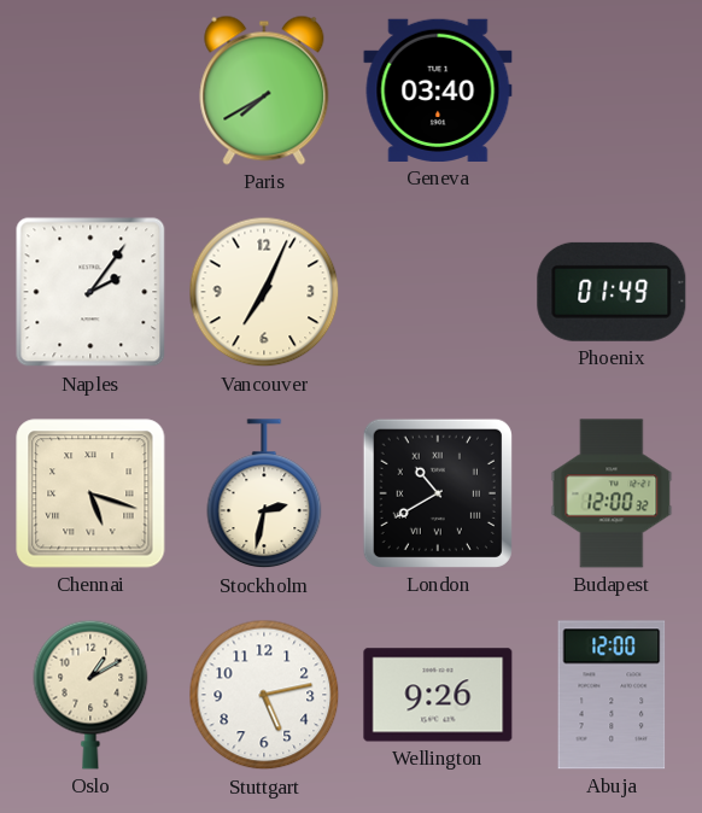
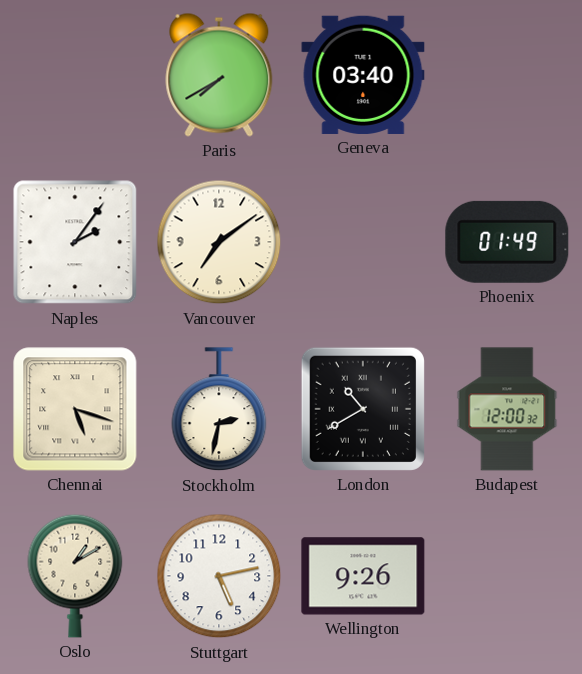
Vancouver: 7:04 -> 7:09 (219, 242)
Abuja: 12:00 -> none (612, 695)
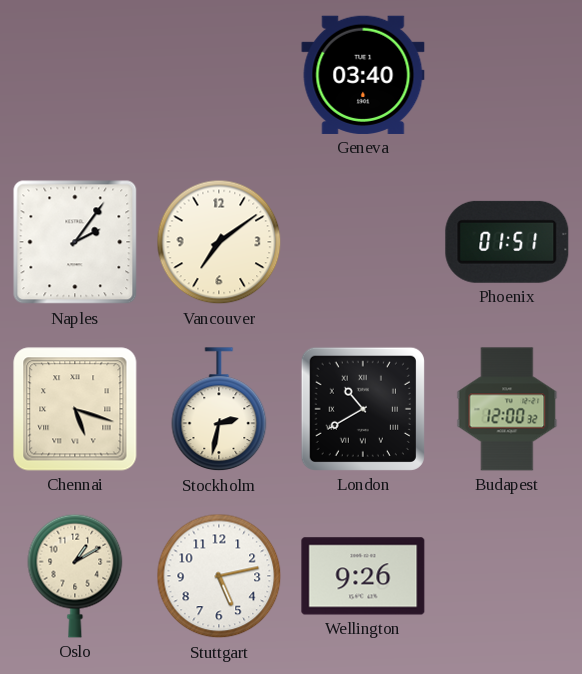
Paris: 7:40 -> none (219, 75)
Phoenix: 01:49 -> 01:51 (507, 242)
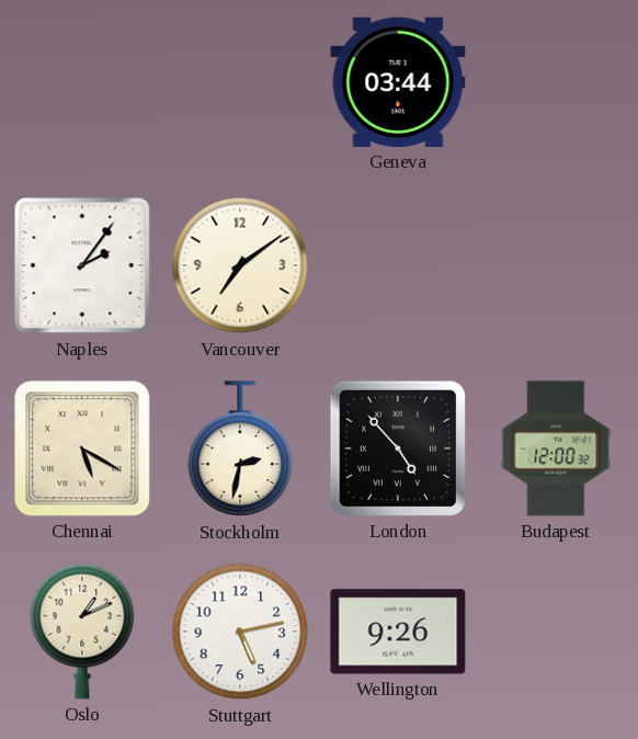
Geneva: 03:40 -> 03:44 (398, 82)
Phoenix: 01:51 -> none (507, 242)
Chennai: 5:18 -> 5:20 (82, 448)
London: 10:40 -> 4:53 (398, 448)
Oslo: 1:10 -> 1:11 (82, 632)
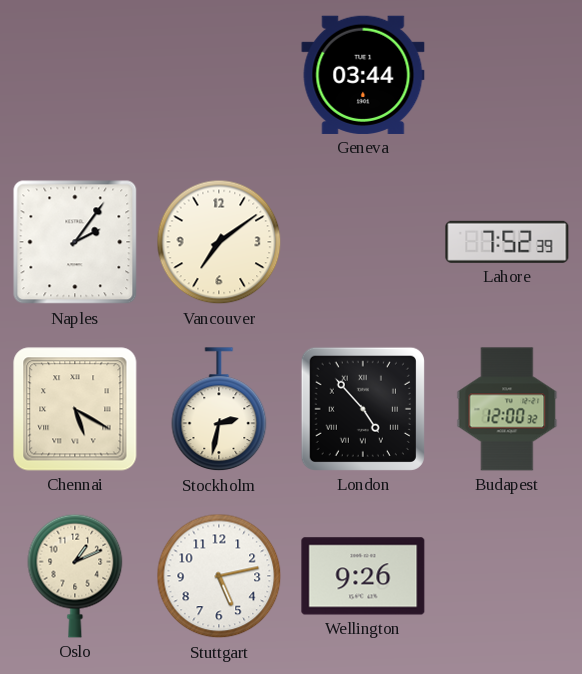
Lahore: none -> 7:52 (507, 242)
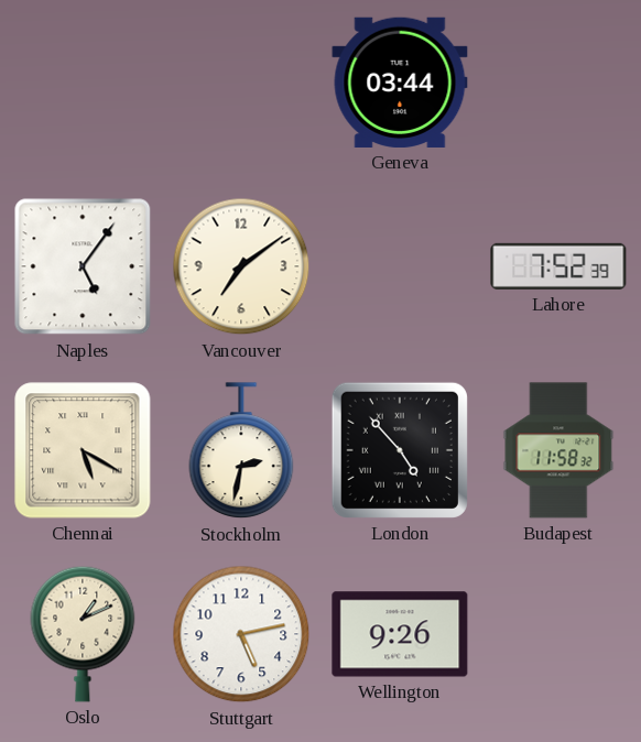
Naples: 2:06 -> 5:06 (83, 266)
Budapest: 12:00 -> 11:58 (558, 450)
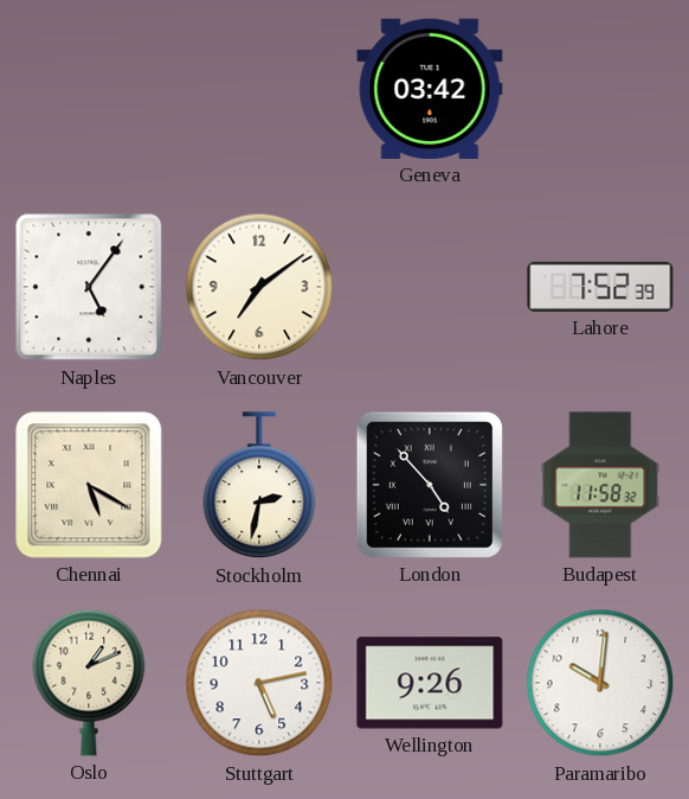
Geneva: 03:44 -> 03:42 (430, 89)
Paramaribo: none -> 10:01 (600, 683)
